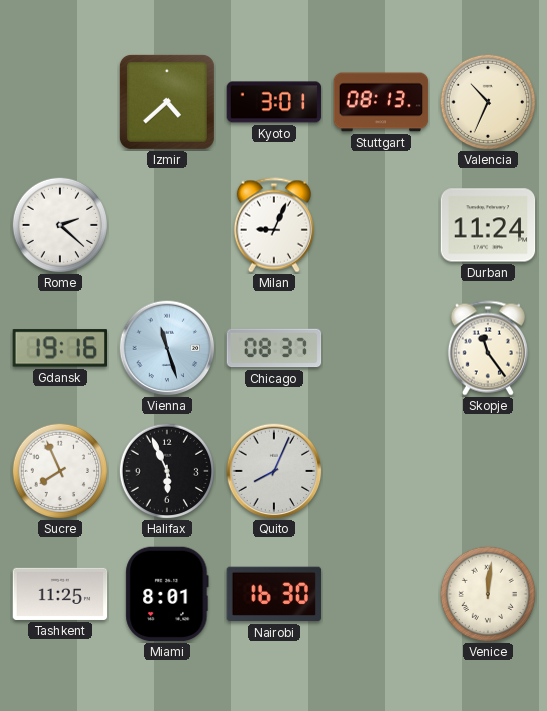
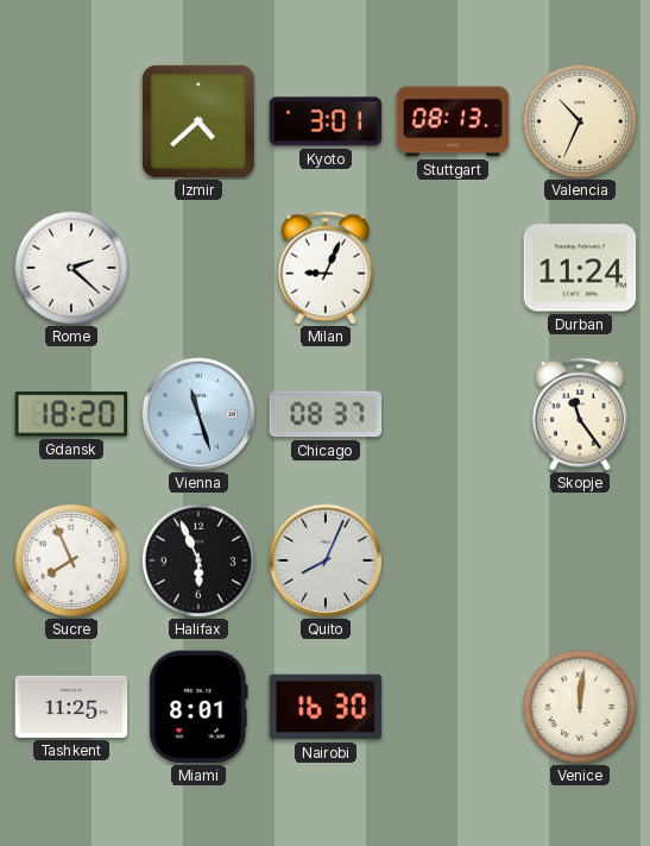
Gdansk: 19:16 -> 18:20 (71, 414)
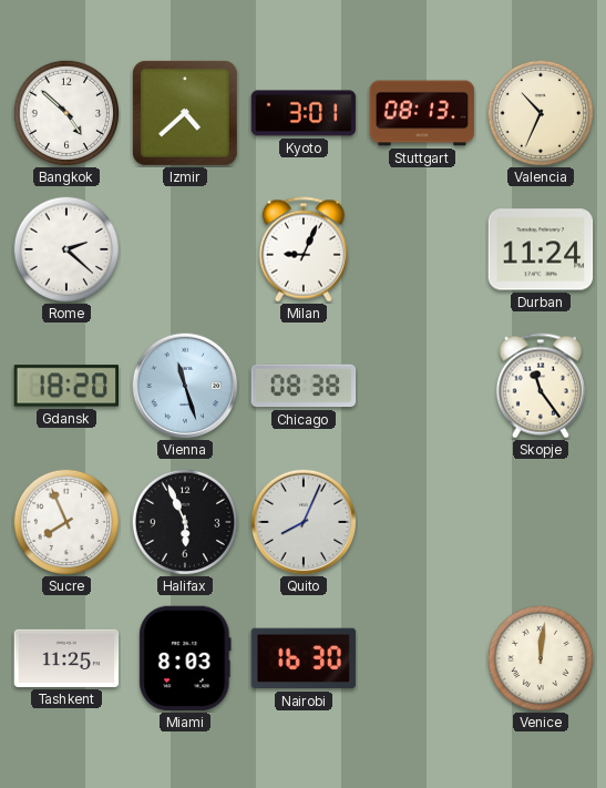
Bangkok: none -> 4:52 (65, 112)
Chicago: 08:37 -> 08:38 (304, 386)
Miami: 8:01 -> 8:03 (185, 658)
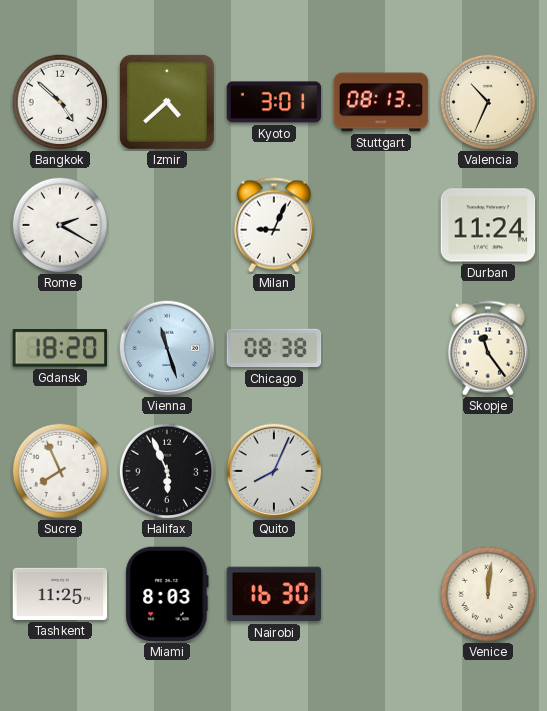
Rome: 2:22 -> 2:20 (59, 224)
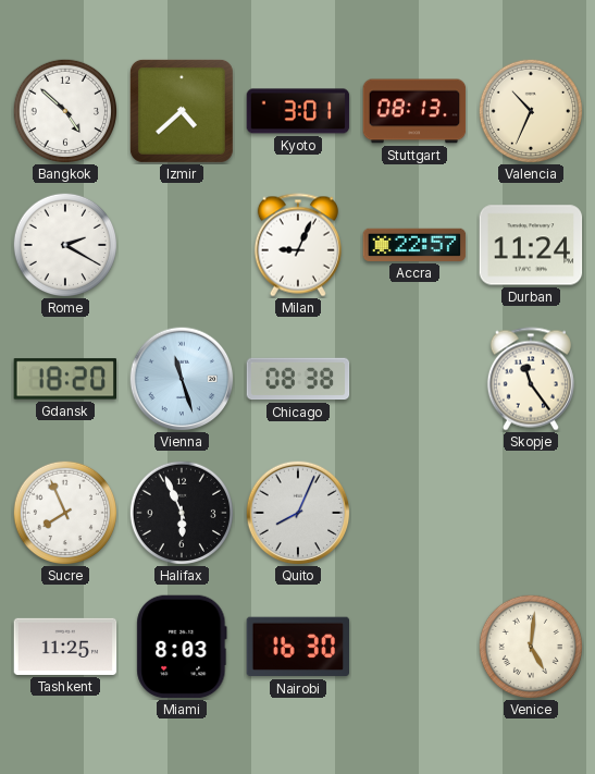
Accra: none -> 22:57 (414, 245)
Venice: 12:01 -> 5:01 (530, 646)
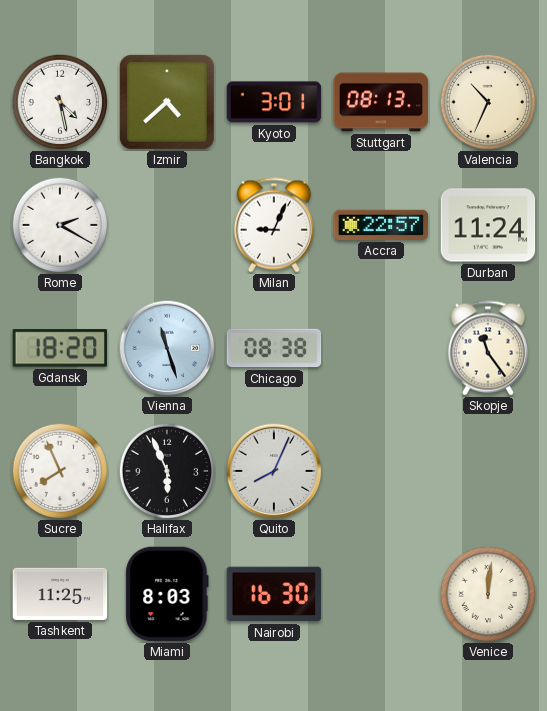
Bangkok: 4:52 -> 4:28 (59, 101)
Venice: 5:01 -> 12:01 (487, 593)
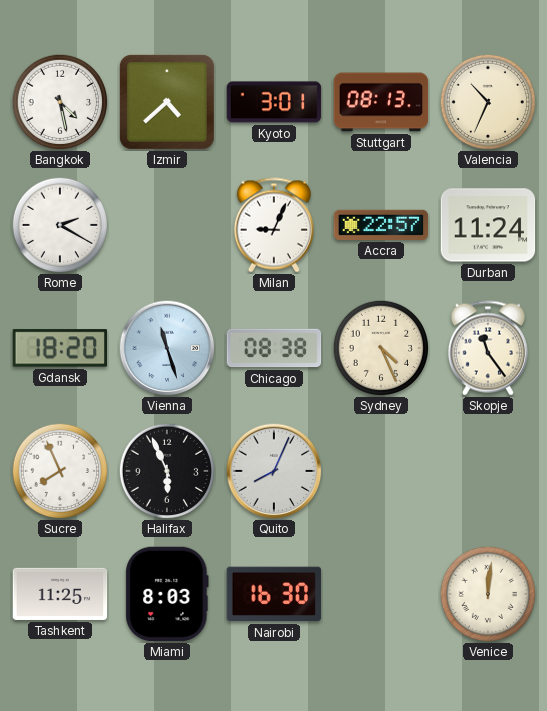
Sydney: none -> 4:26 (380, 347)
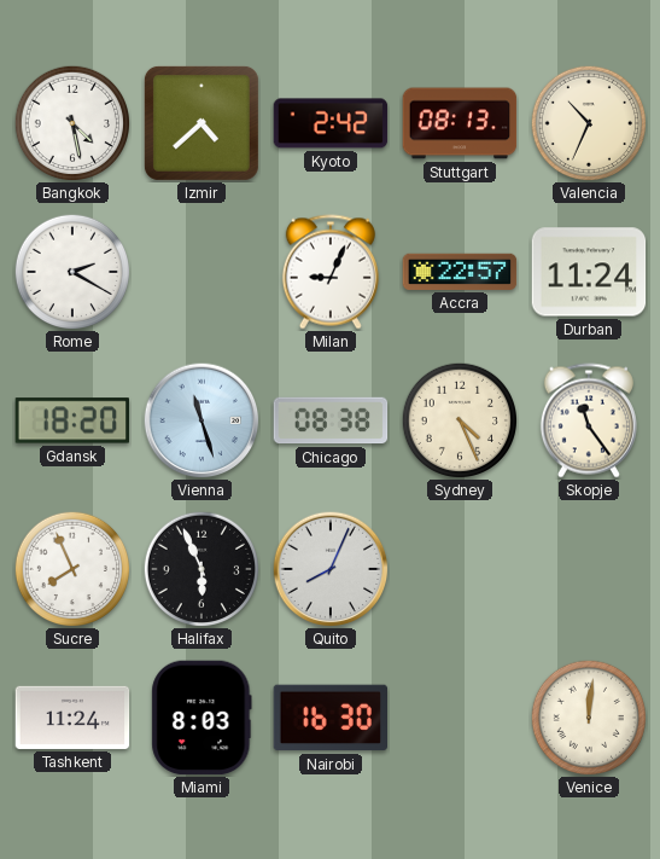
Kyoto: 3:01 -> 2:42 (331, 123)
Tashkent: 11:25 -> 11:24 (72, 718)
